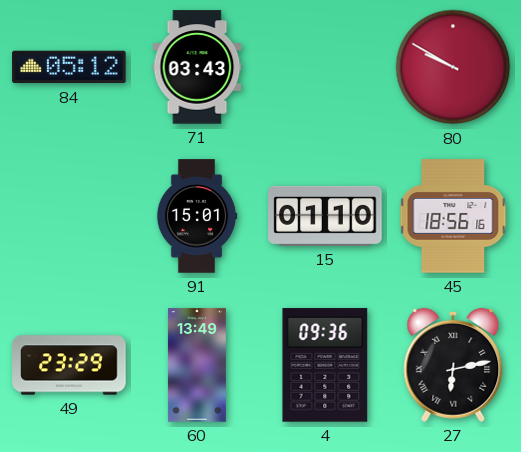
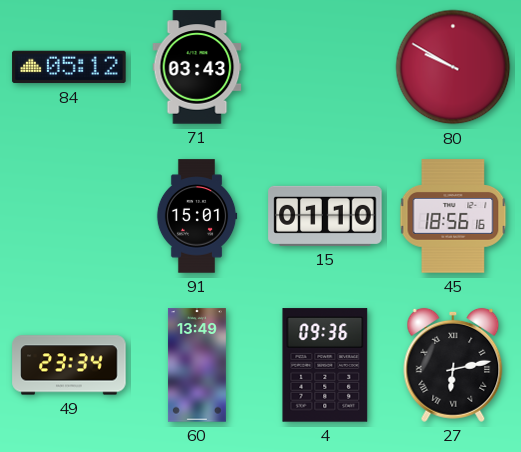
49: 23:29 -> 23:34 (69, 365)
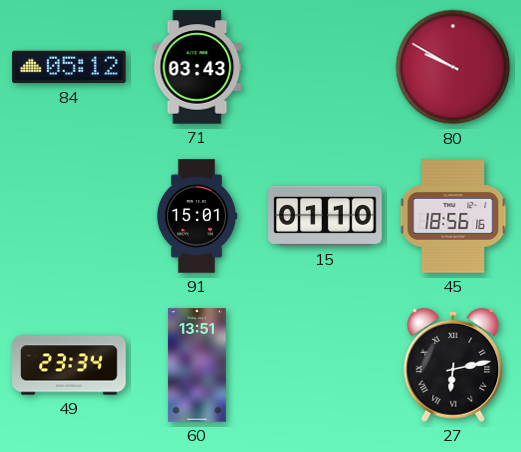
60: 13:49 -> 13:51 (197, 365)
4: 09:36 -> none (325, 365)
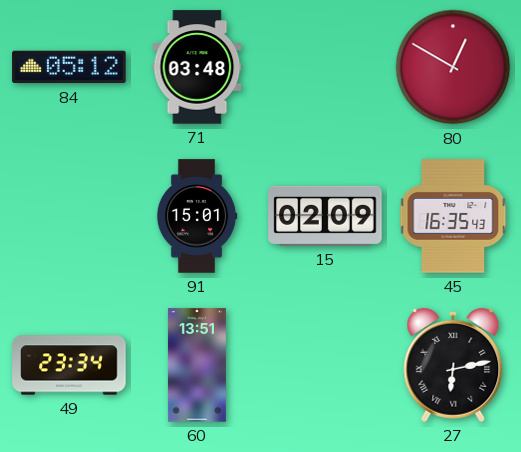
71: 03:43 -> 03:48 (197, 67)
80: 9:50 -> 12:50 (453, 67)
15: 01:10 -> 02:09 (325, 216)
45: 18:56 -> 16:35 (453, 216)
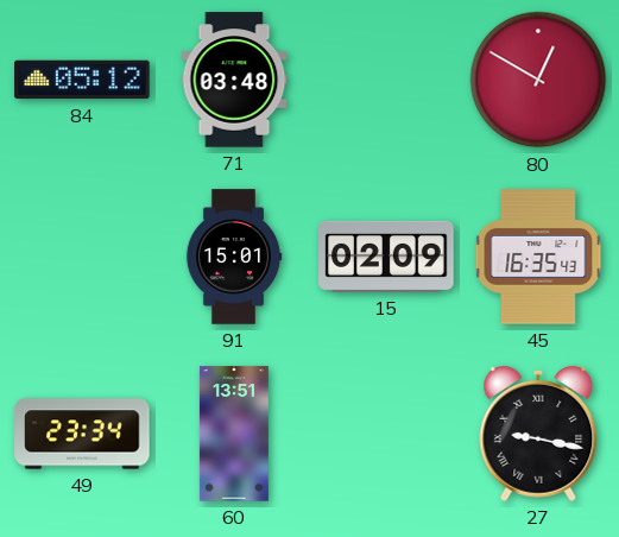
27: 6:13 -> 9:17 (538, 434)
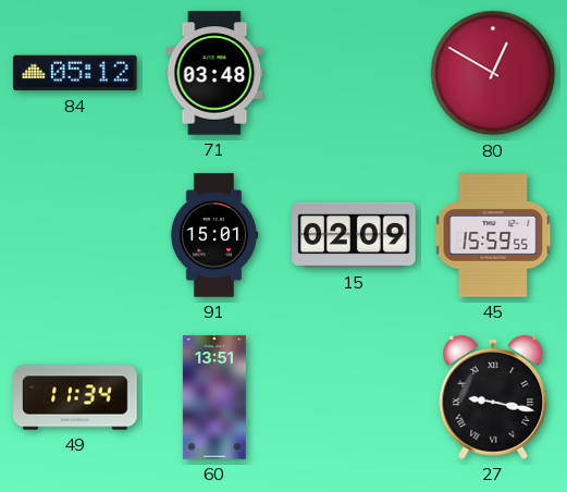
45: 16:35 -> 15:59 (493, 235)
49: 23:34 -> 11:34 (75, 397)
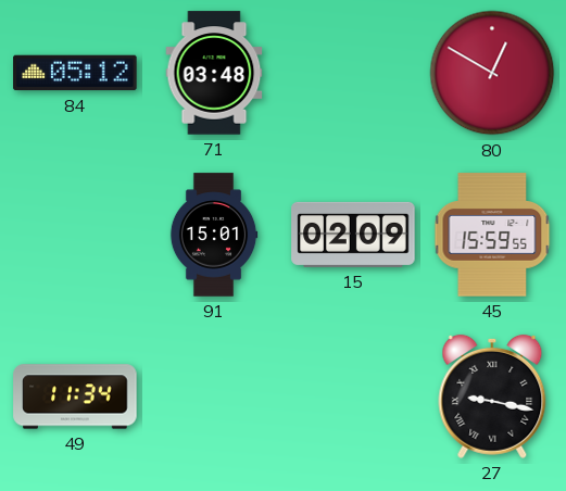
60: 13:51 -> none (214, 397)
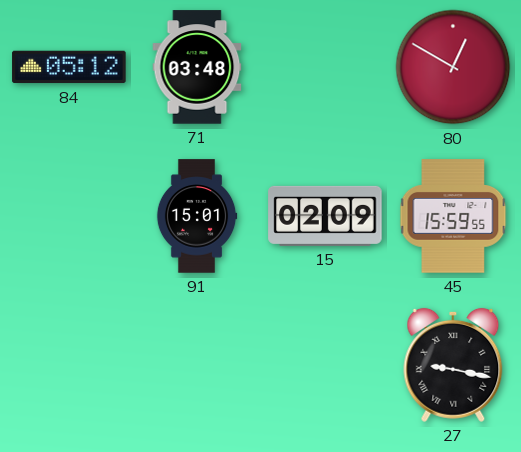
49: 11:34 -> none (75, 396)
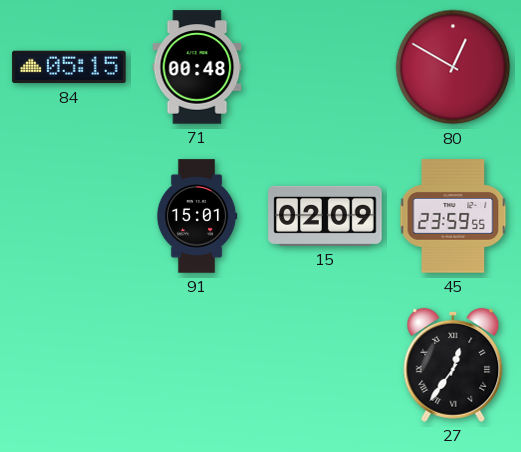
84: 05:12 -> 05:15 (69, 67)
71: 03:48 -> 00:48 (197, 67)
45: 15:59 -> 23:59 (453, 216)
27: 9:17 -> 12:36 (453, 365)
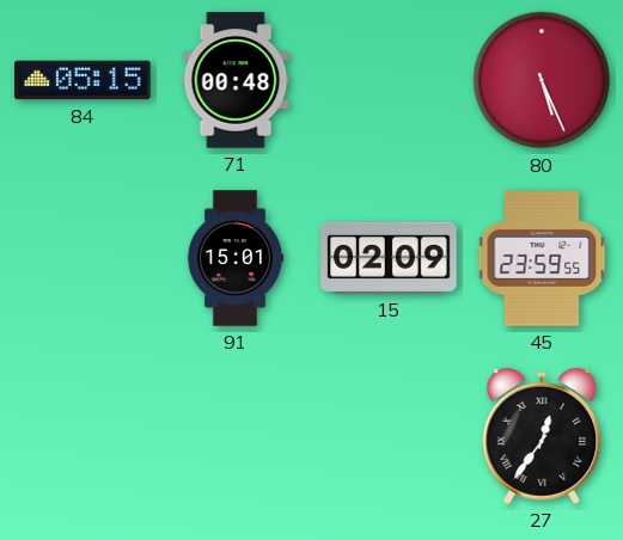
80: 12:50 -> 5:26 (542, 80)
